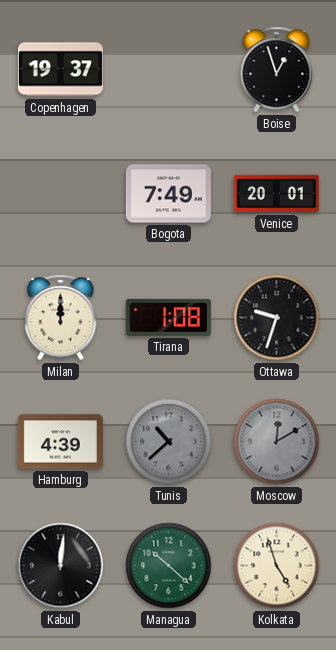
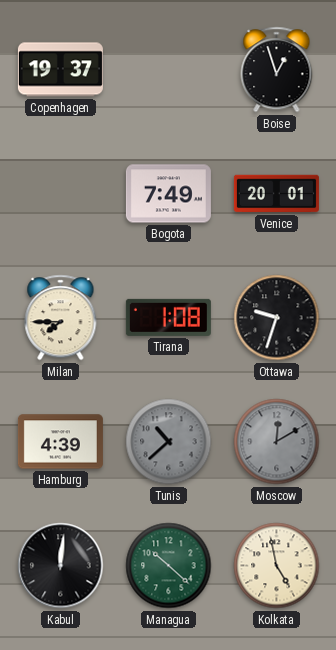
Milan: 12:00 -> 7:45 (61, 318)
Kolkata: 4:57 -> 4:58 (277, 566)
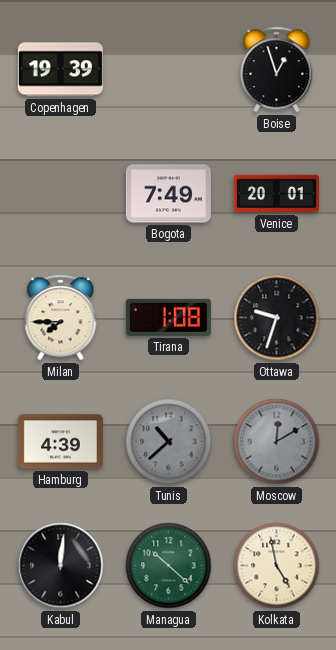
Copenhagen: 19:37 -> 19:39 (60, 70)
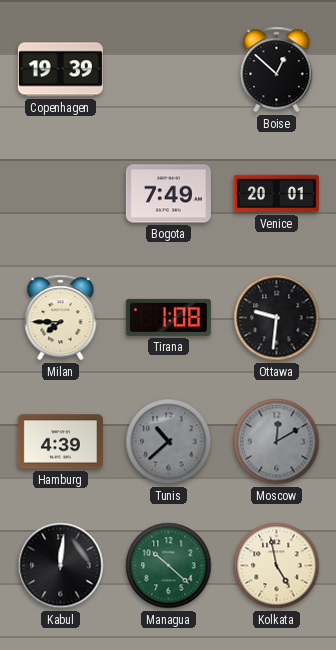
Boise: 12:57 -> 12:52 (277, 70)
Ottawa: 9:33 -> 9:31 (277, 318)
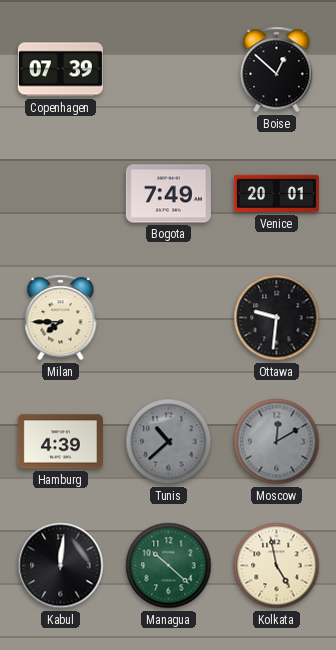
Copenhagen: 19:39 -> 07:39 (60, 70)
Tirana: 1:08 -> none (168, 317)
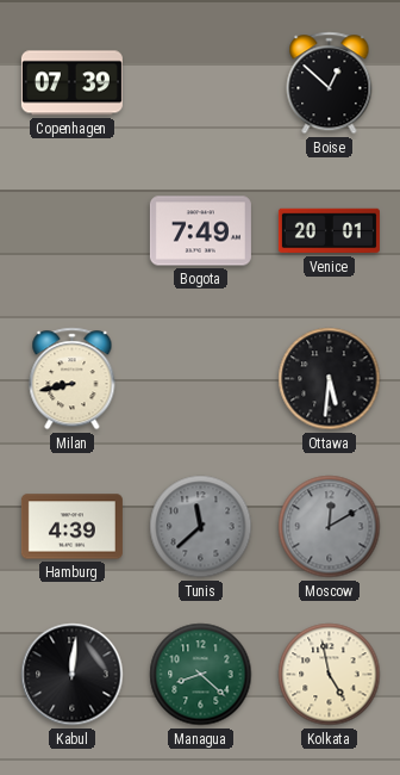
Milan: 7:45 -> 8:43 (73, 379)
Ottawa: 9:31 -> 5:31 (330, 379)
Tunis: 10:38 -> 11:38 (201, 527)
Managua: 10:22 -> 8:22 (201, 675)
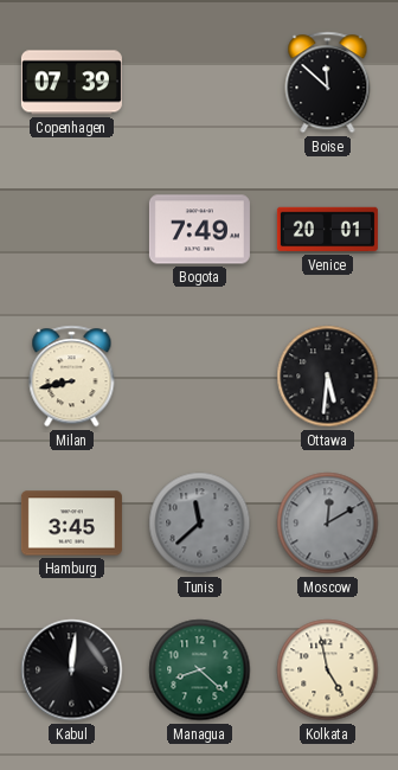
Boise: 12:52 -> 11:52 (328, 83)
Hamburg: 4:39 -> 3:45 (71, 524)
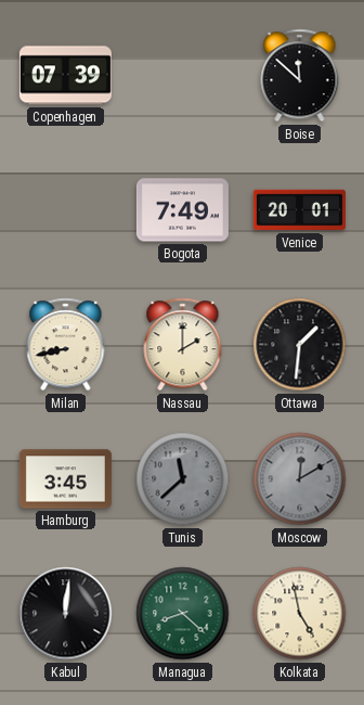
Nassau: none -> 2:00 (183, 345)
Ottawa: 5:31 -> 1:31 (300, 345)
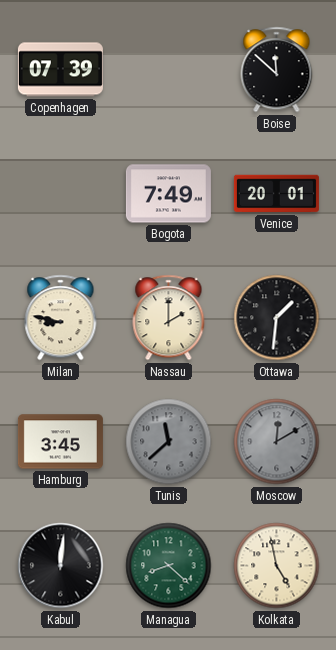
Milan: 8:43 -> 8:47 (61, 318)
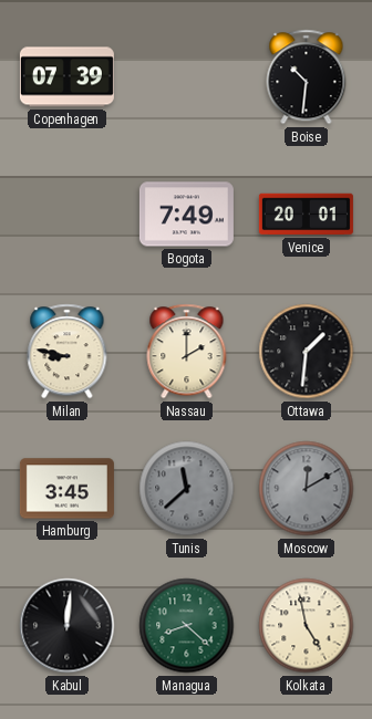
Boise: 11:52 -> 10:31 (307, 77)
